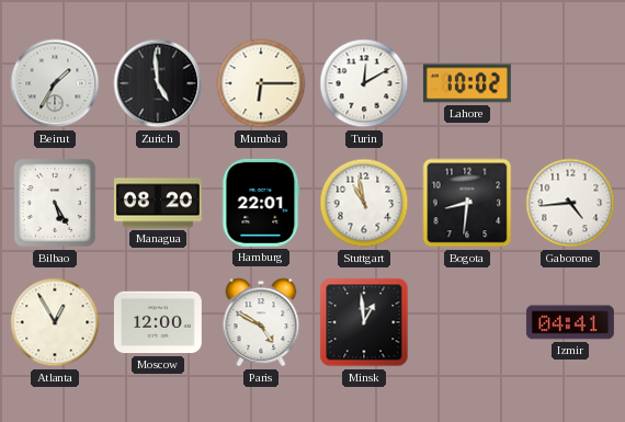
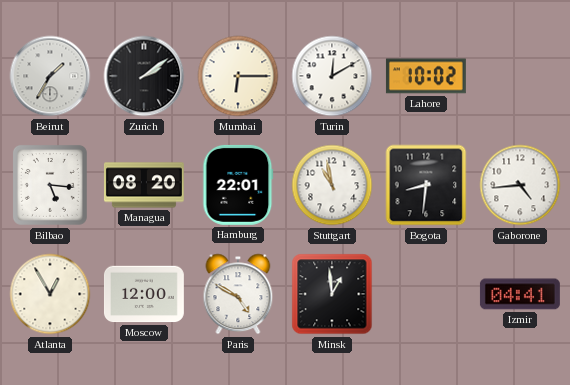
Zurich: 4:59 -> 2:09 (144, 76)
Bilbao: 5:25 -> 5:16 (50, 185)
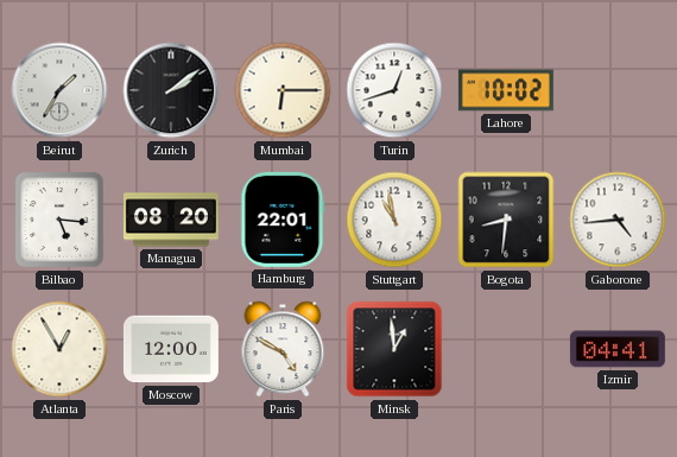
Turin: 12:10 -> 12:42 (394, 90)
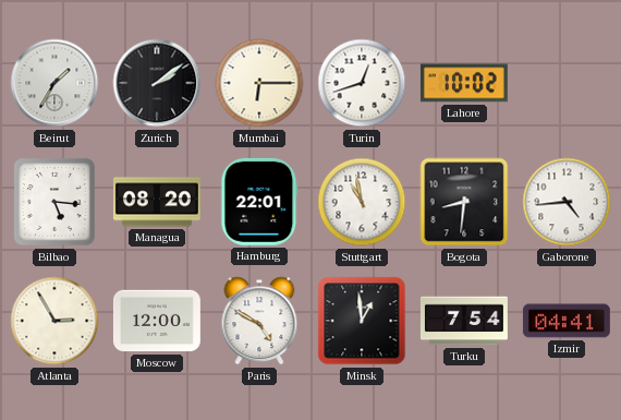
Atlanta: 12:55 -> 2:55 (54, 321)
Turku: none -> 7:54 (464, 321)
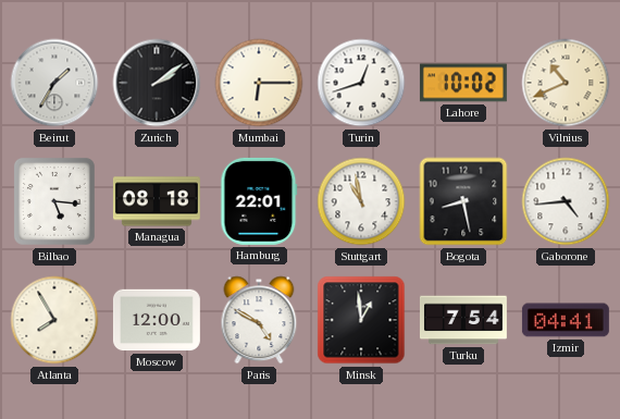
Vilnius: none -> 10:41 (566, 83)
Managua: 08:20 -> 08:18 (157, 201)
Bogota: 8:31 -> 8:28 (463, 201)
Atlanta: 2:55 -> 7:55 (54, 320)
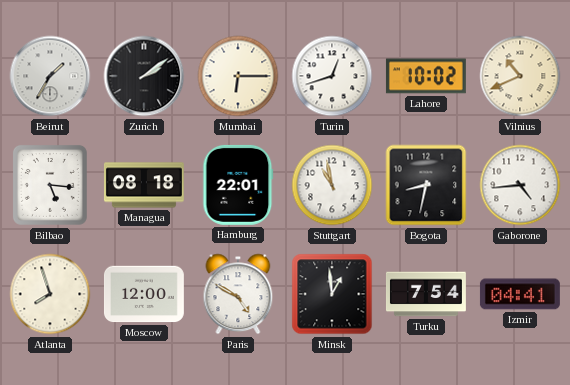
Bogota: 8:28 -> 8:32 (426, 185)
Atlanta: 7:55 -> 7:57 (50, 294)
